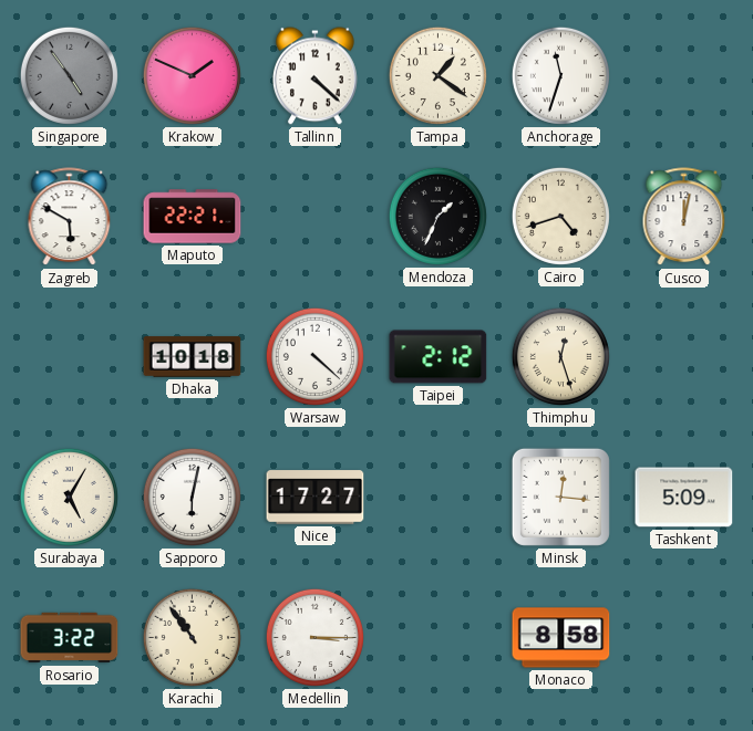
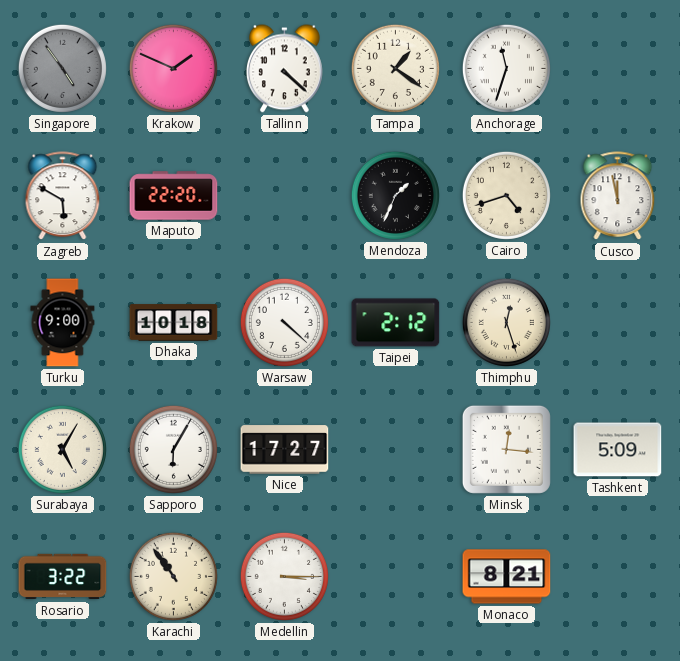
Maputo: 22:21 -> 22:20 (174, 196)
Cusco: 12:02 -> 11:58 (618, 196)
Turku: none -> 9:00 (63, 323)
Sapporo: 6:02 -> 6:05 (173, 449)
Monaco: 8:58 -> 8:21 (507, 577)
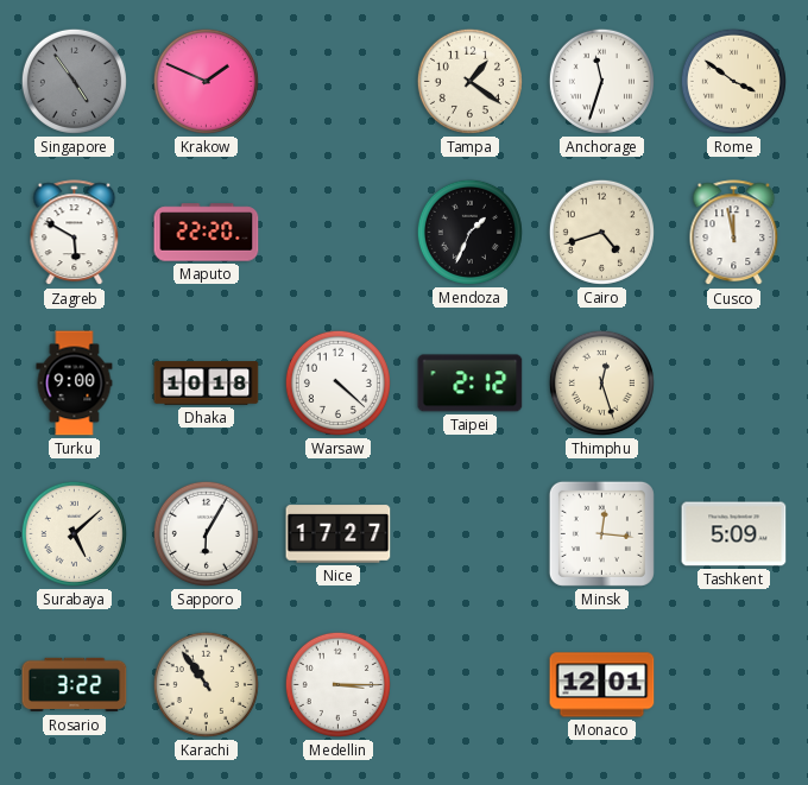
Tallinn: 4:22 -> none (284, 69)
Rome: none -> 3:51 (733, 81)
Surabaya: 5:05 -> 5:08 (74, 533)
Monaco: 8:21 -> 12:01 (602, 685)
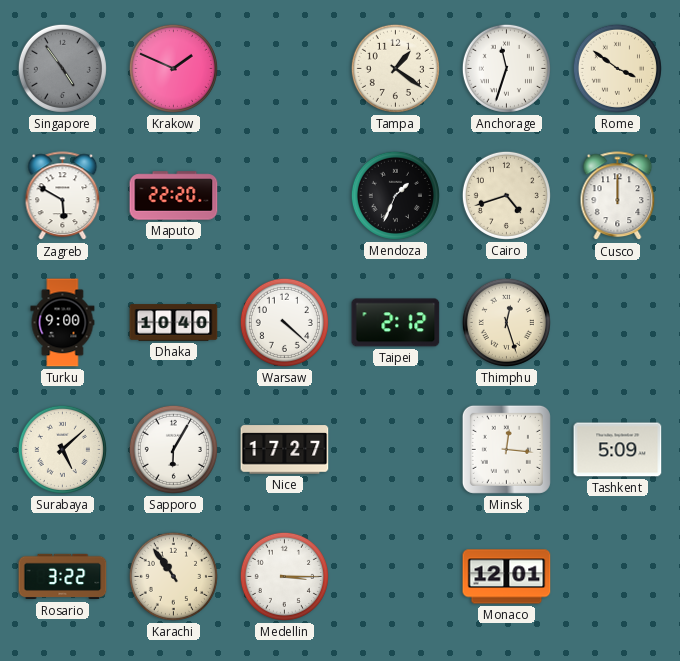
Cusco: 11:58 -> 12:00 (618, 196)
Dhaka: 10:18 -> 10:40 (174, 323)
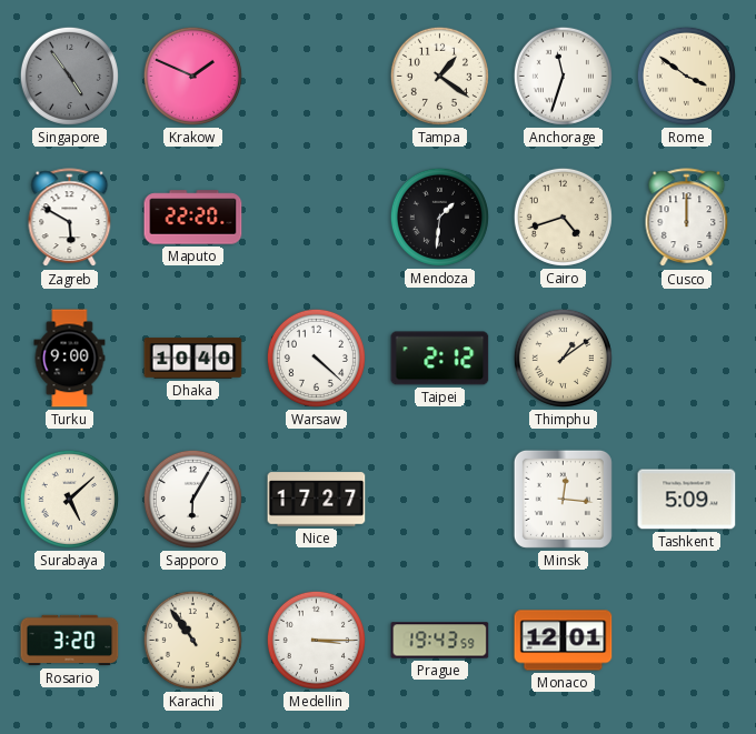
Mendoza: 1:34 -> 1:31 (439, 217)
Thimphu: 12:27 -> 1:09 (563, 358)
Rosario: 3:22 -> 3:20 (70, 641)
Prague: none -> 19:43 (440, 641)
